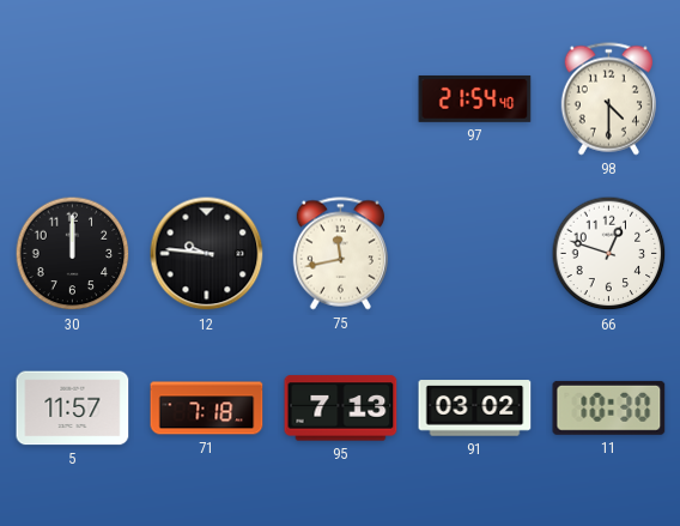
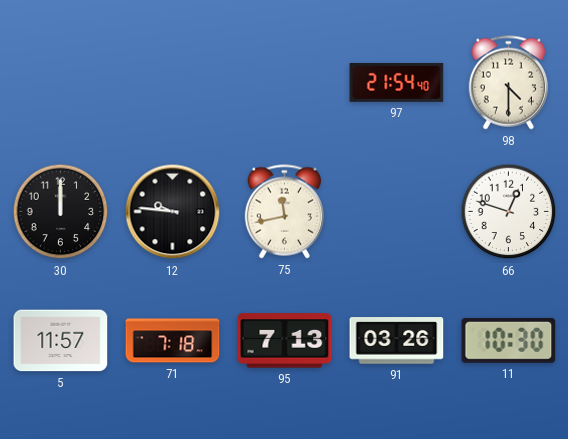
91: 03:02 -> 03:26 (397, 341)
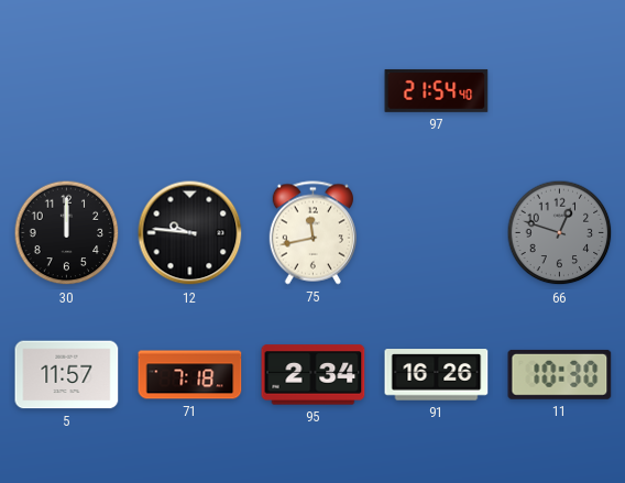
98: 4:30 -> none (508, 83)
66 dial: white -> grey (560, 233)
95: 7:13 -> 2:34 (314, 375)
91: 03:26 -> 16:26 (437, 375)
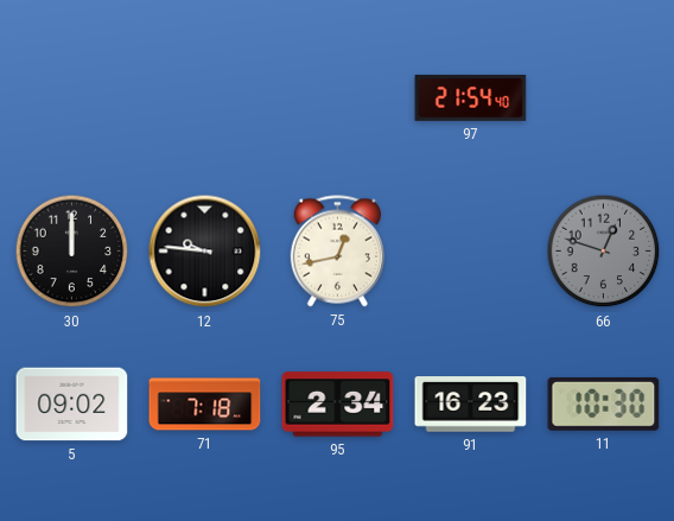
75: 11:43 -> 12:43 (337, 252)
5: 11:57 -> 09:02 (72, 405)
91: 16:26 -> 16:23 (471, 405)
